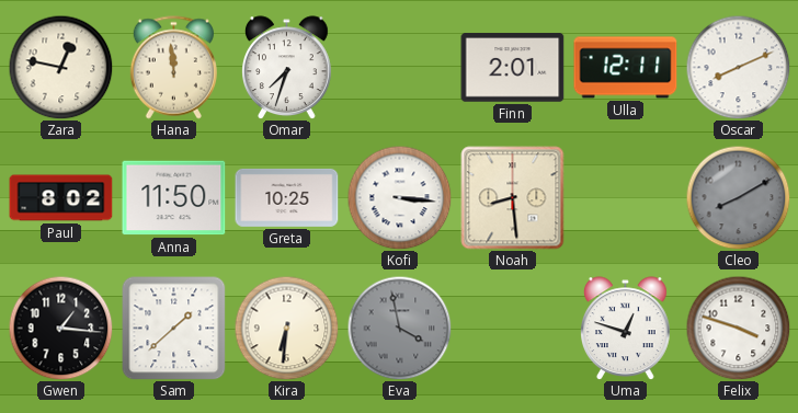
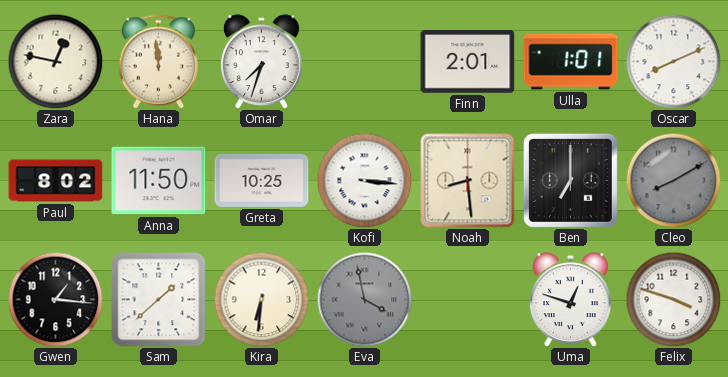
Ulla: 12:11 -> 1:01 (571, 62)
Ben: none -> 7:00 (570, 180)
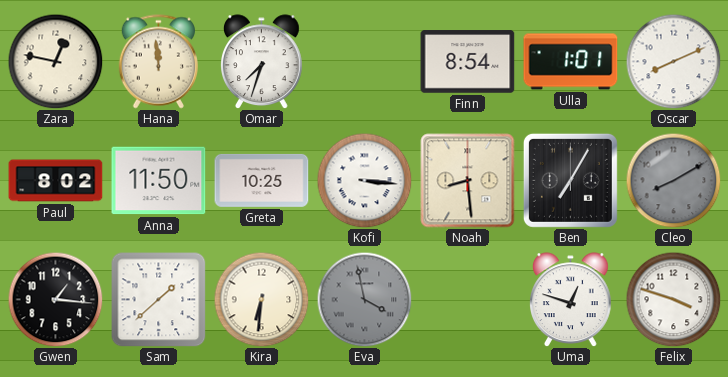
Finn: 2:01 -> 8:54 (468, 62)
Ben: 7:00 -> 7:05 (570, 180)
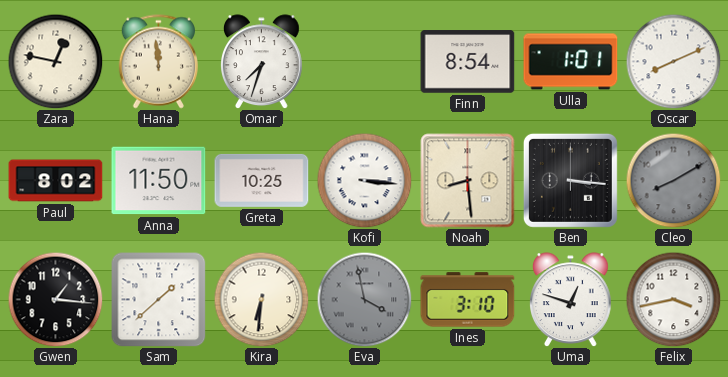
Ben: 7:05 -> 3:16 (570, 180)
Ines: none -> 3:10 (468, 300)
Felix: 3:48 -> 3:43 (673, 299)
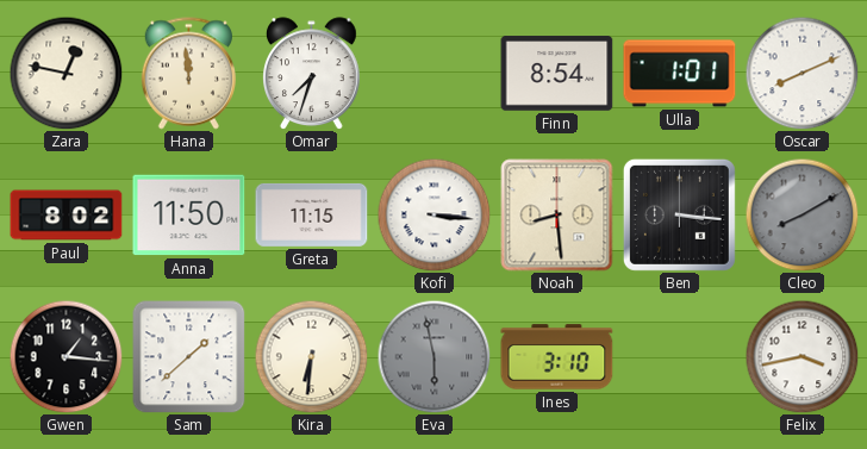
Greta: 10:25 -> 11:15 (312, 214)
Eva: 3:58 -> 5:58 (433, 356)
Uma: 12:48 -> none (571, 300)
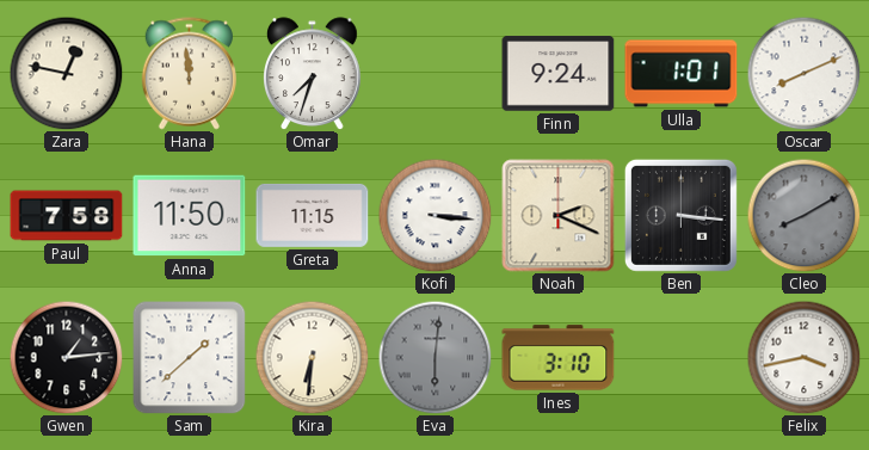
Finn: 8:54 -> 9:24 (559, 74)
Paul: 8:02 -> 7:58 (67, 216)
Noah: 8:29 -> 2:19 (559, 216)
Gwen: 1:16 -> 1:14 (66, 357)
Eva: 5:58 -> 6:01 (434, 357)
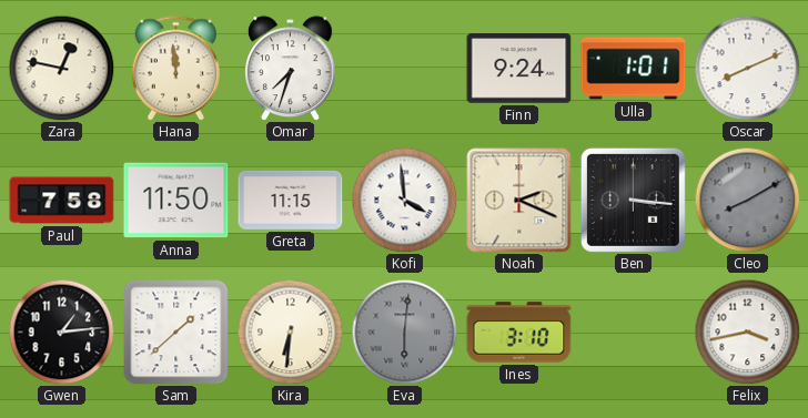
Kofi: 3:16 -> 3:59 (404, 200)
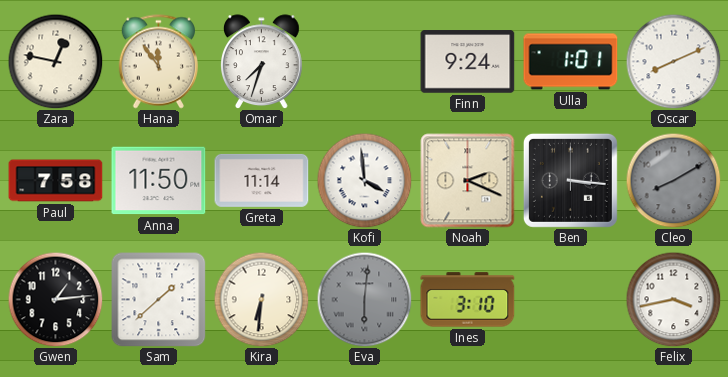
Hana: 11:59 -> 11:54 (158, 62)
Greta: 11:15 -> 11:14 (262, 180)
